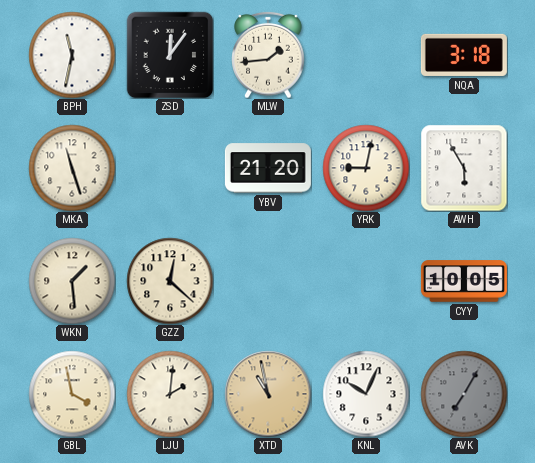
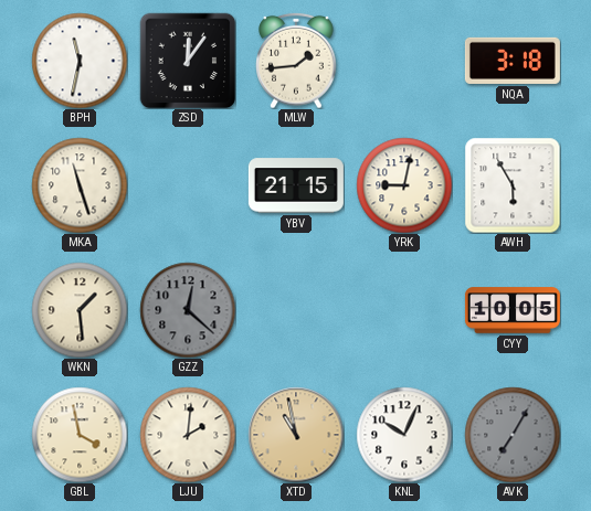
YBV: 21:20 -> 21:15 (296, 185)
GZZ dial: cream -> grey (188, 310)
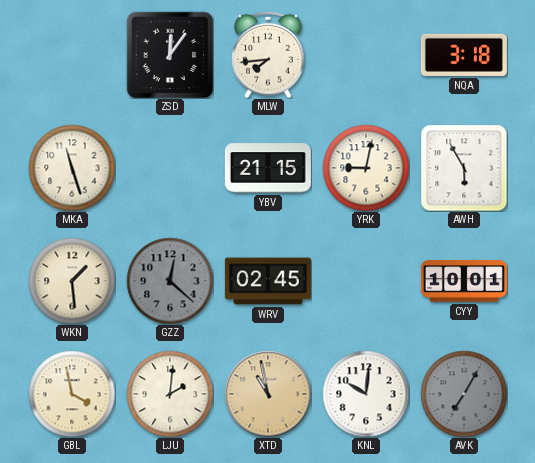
BPH: 11:32 -> none (80, 61)
MLW: 1:44 -> 7:44 (268, 55)
WRV: none -> 02:45 (268, 281)
CYY: 10:05 -> 10:01 (464, 281)
KNL: 10:04 -> 10:01 (366, 394)
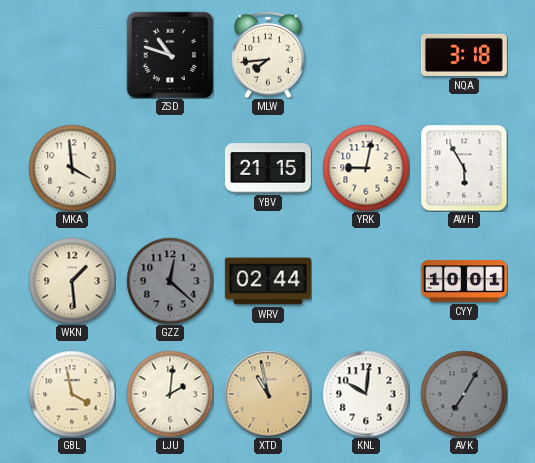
ZSD: 12:06 -> 10:48 (170, 55)
MKA: 11:27 -> 3:59 (72, 168)
WRV: 02:45 -> 02:44 (268, 281)
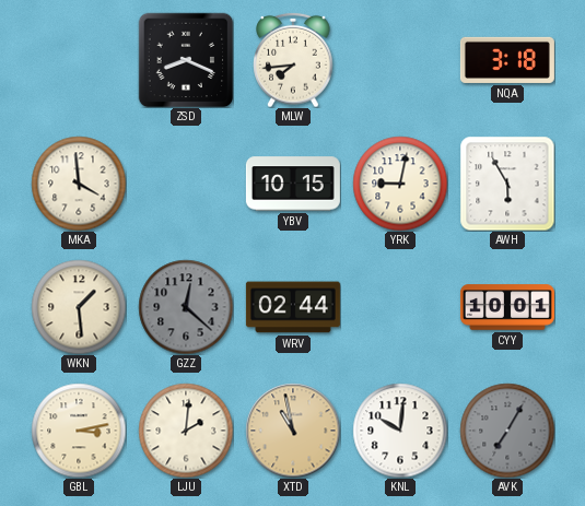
ZSD: 10:48 -> 8:19 (186, 60)
YBV: 21:15 -> 10:15 (293, 184)
GBL: 3:58 -> 3:13 (79, 431)
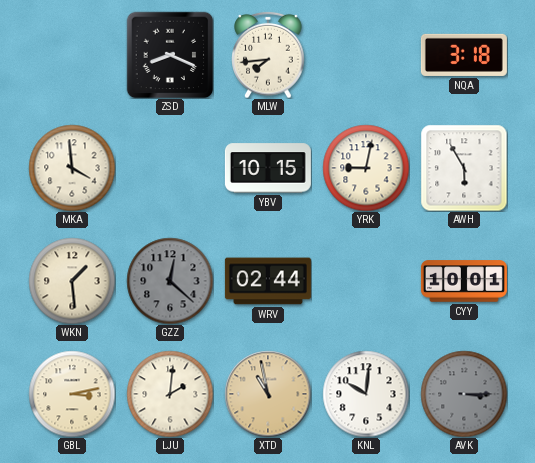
AVK: 7:05 -> 3:15 (464, 394)
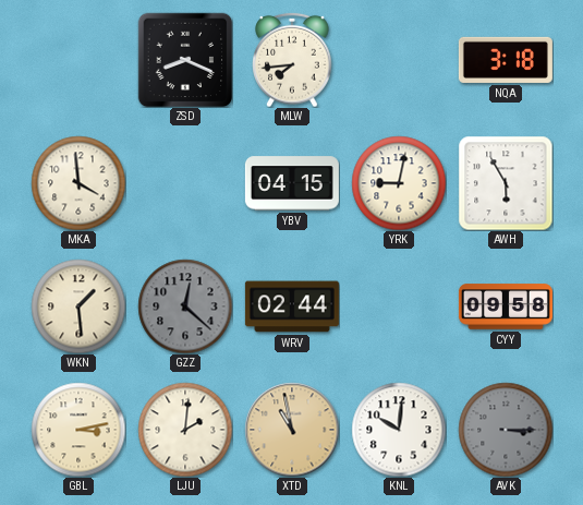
YBV: 10:15 -> 04:15 (292, 183)
CYY: 10:01 -> 09:58 (506, 306)
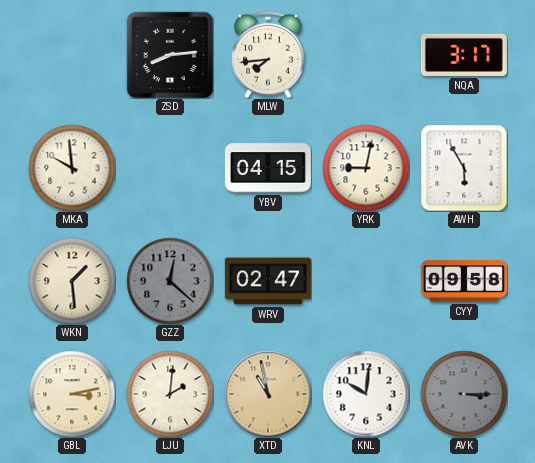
ZSD: 8:19 -> 8:14 (170, 55)
NQA: 3:18 -> 3:17 (464, 55)
MKA: 3:59 -> 9:59 (72, 168)
WRV: 02:44 -> 02:47 (268, 281)
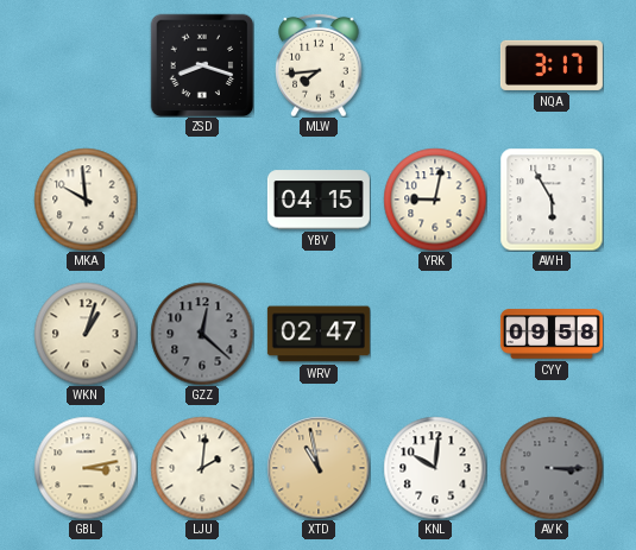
ZSD: 8:14 -> 8:18 (202, 65)
WKN: 1:29 -> 1:03 (86, 334)
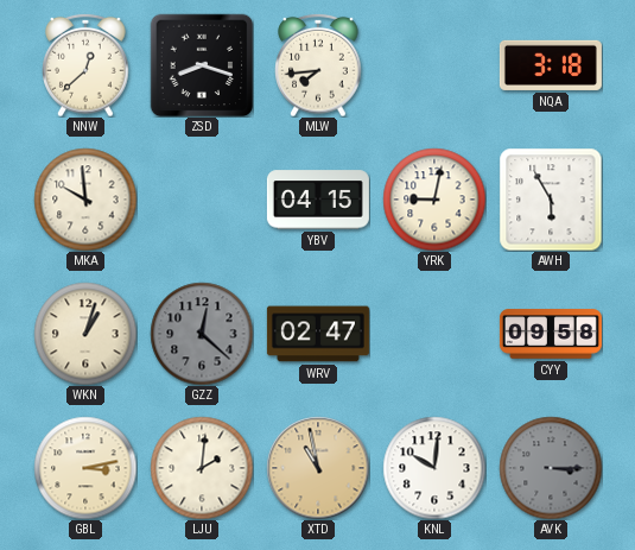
NNW: none -> 12:38 (85, 65)
NQA: 3:17 -> 3:18 (551, 65)
